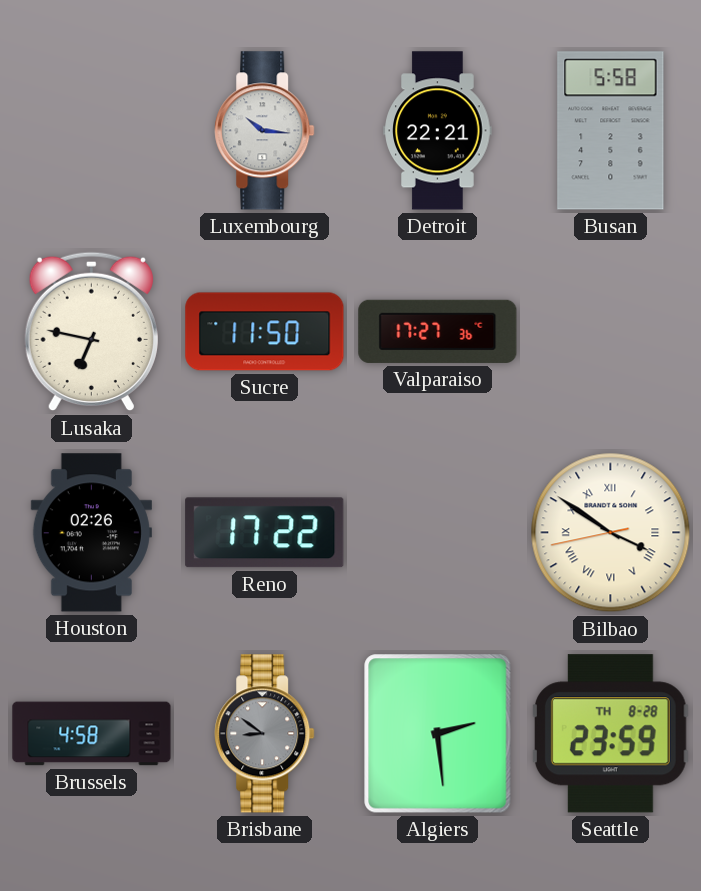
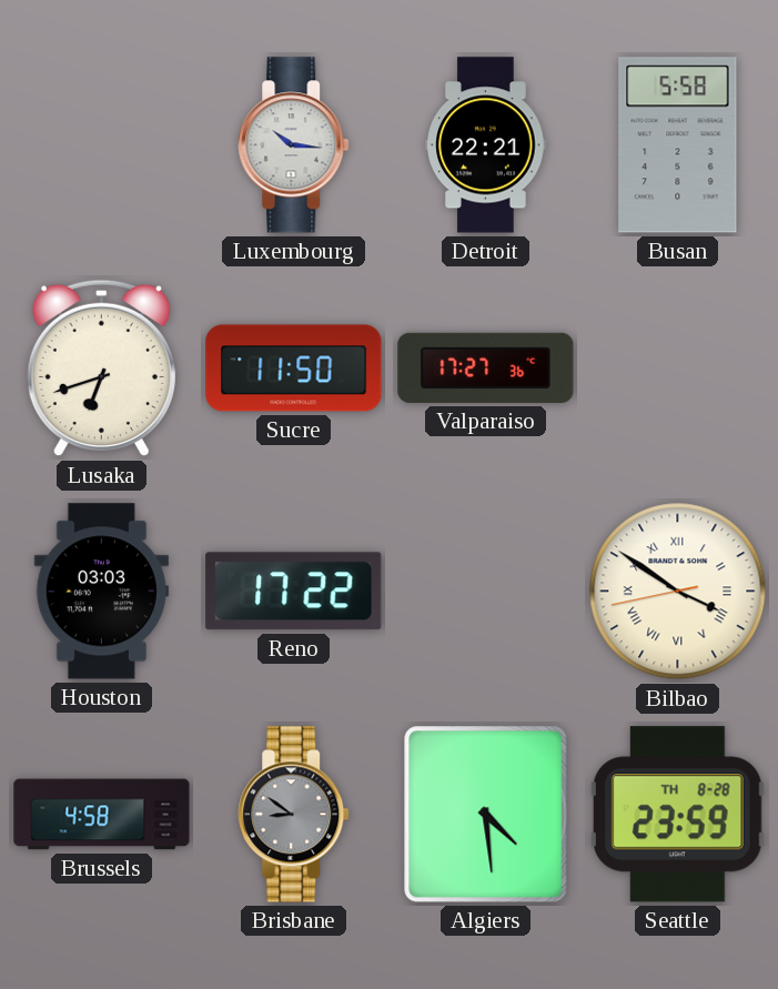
Lusaka: 6:47 -> 6:42 (101, 369)
Houston: 02:26 -> 03:03 (101, 592)
Algiers: 2:29 -> 4:29 (486, 815)
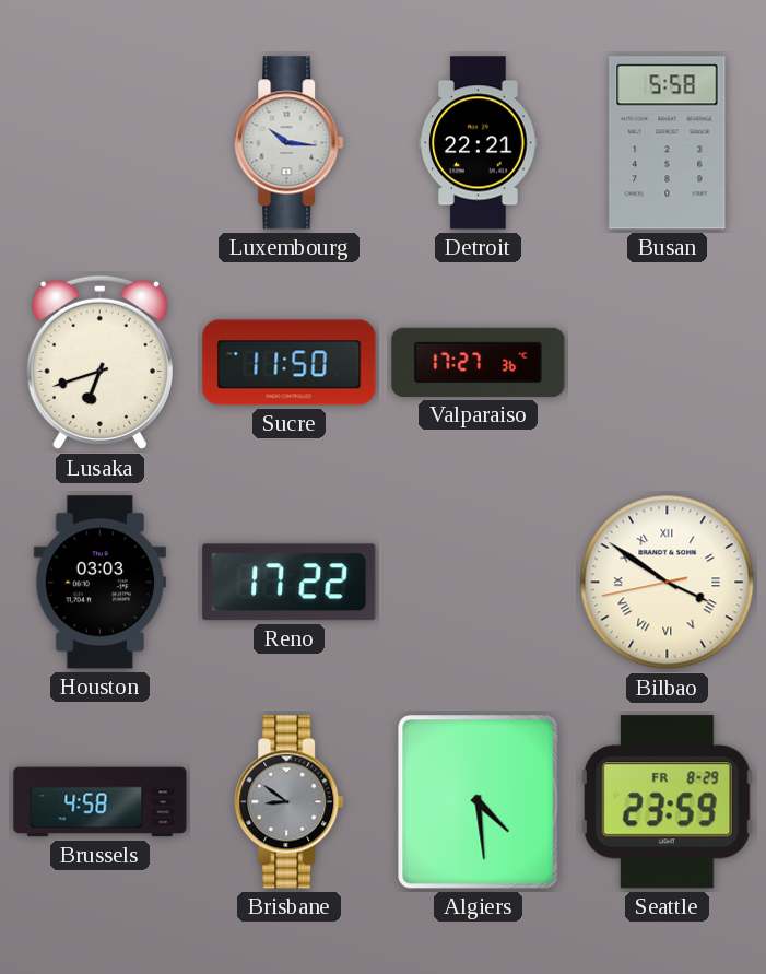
Seattle date: TH 8-28 -> FR 8-29 (667, 802)
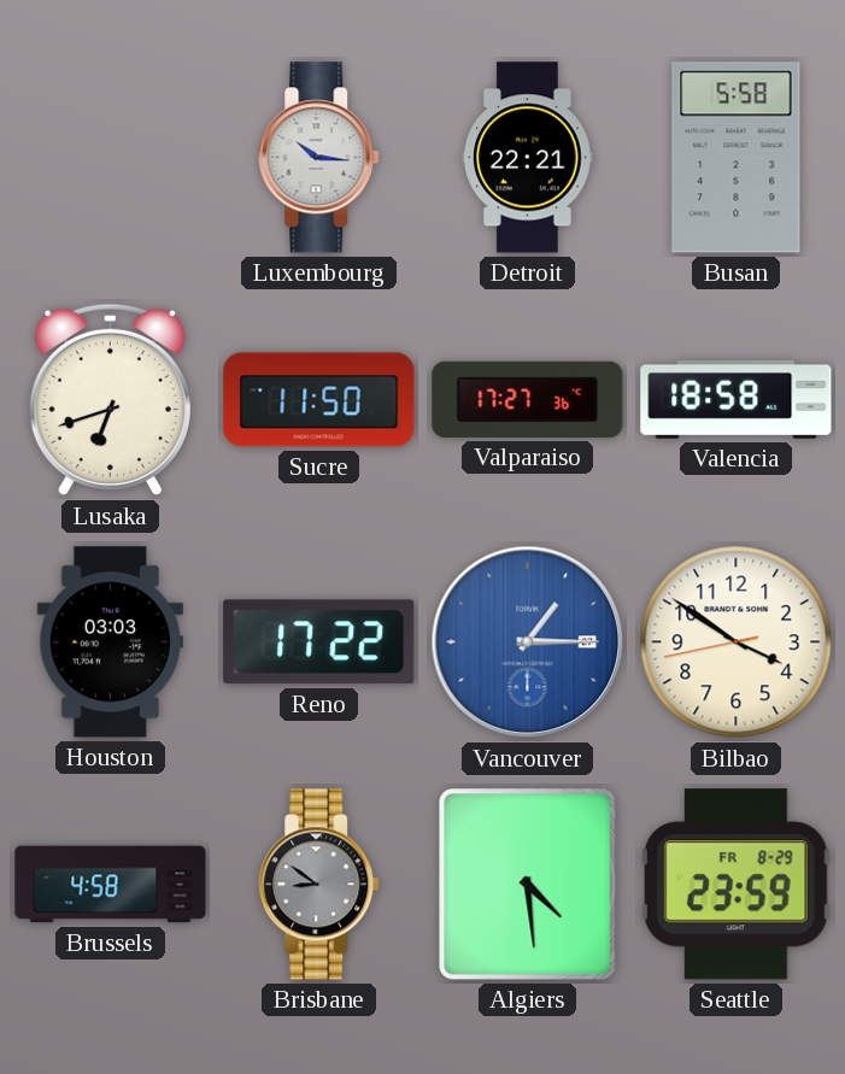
Valencia: none -> 18:58 (737, 399)
Vancouver: none -> 1:15 (528, 642)
Bilbao numerals: Roman -> Arabic (737, 642)
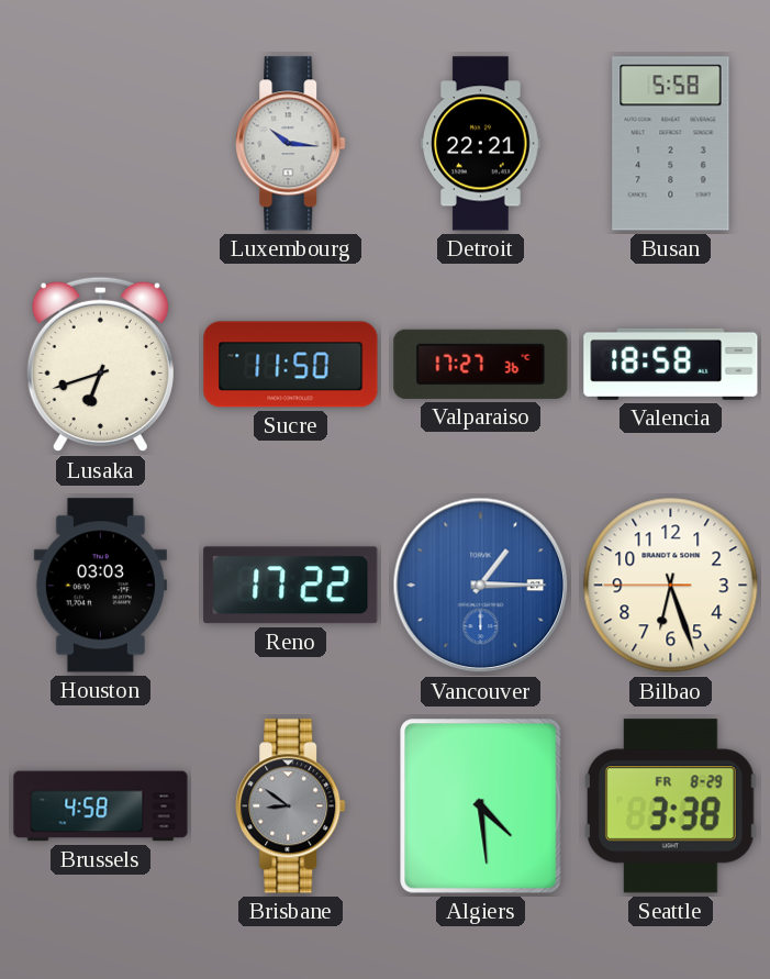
Bilbao: 3:50 -> 6:26 (671, 586)
Seattle: 23:59 -> 3:38 (670, 806)
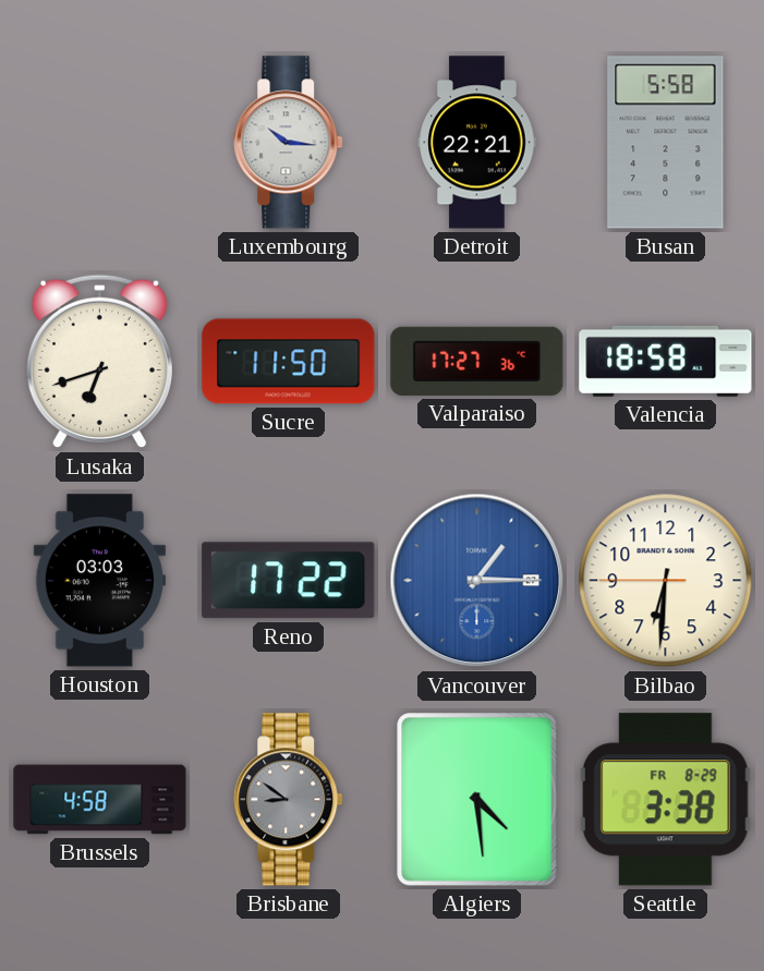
Bilbao: 6:26 -> 6:30 (666, 581)
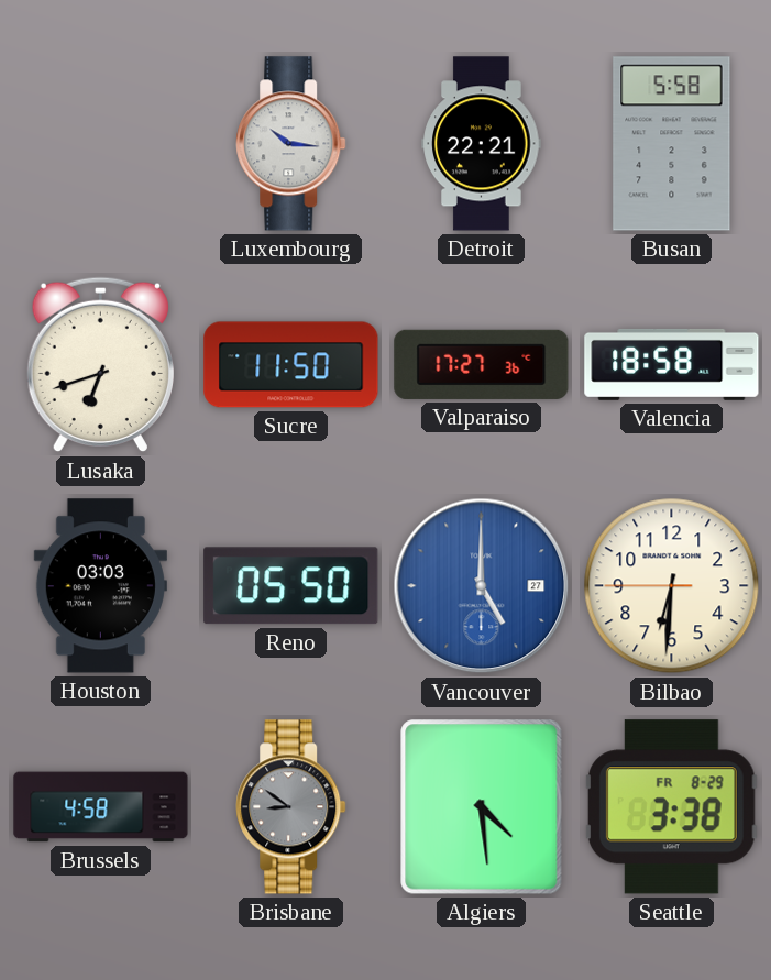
Reno: 17:22 -> 05:50 (291, 586)
Vancouver: 1:15 -> 5:00 (482, 586)
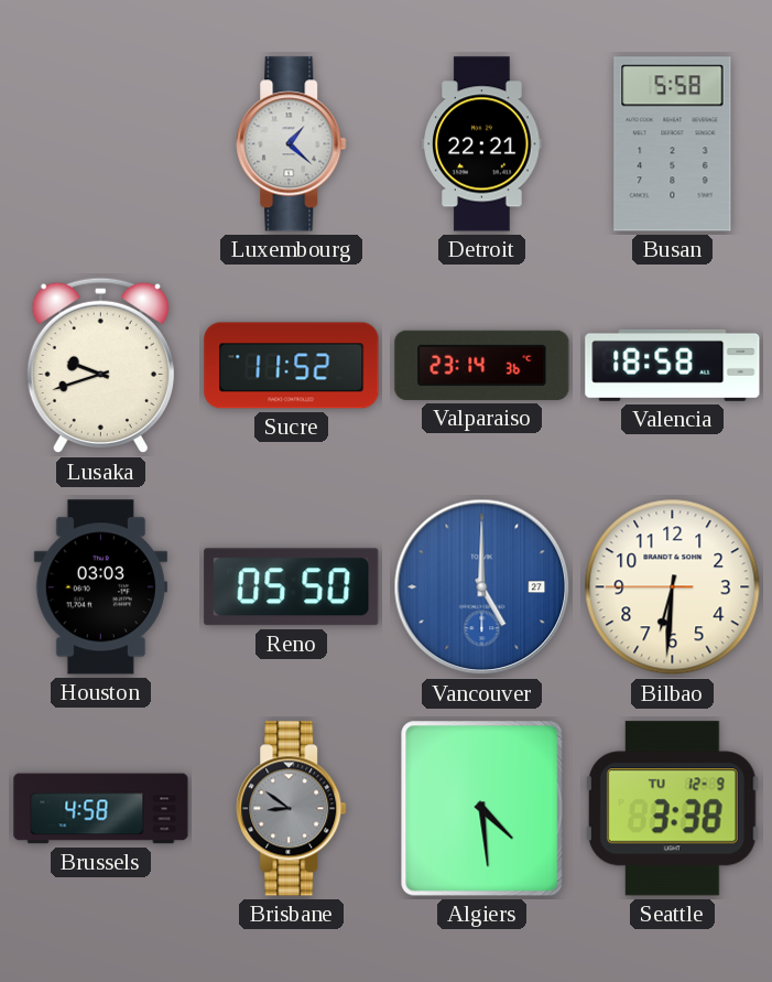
Luxembourg: 10:16 -> 1:22 (292, 144)
Lusaka: 6:42 -> 9:42 (100, 366)
Sucre: 11:50 -> 11:52 (292, 366)
Valparaiso: 17:27 -> 23:14 (482, 365)
Seattle date: FR 8-29 -> TU 12-9 (672, 809)
